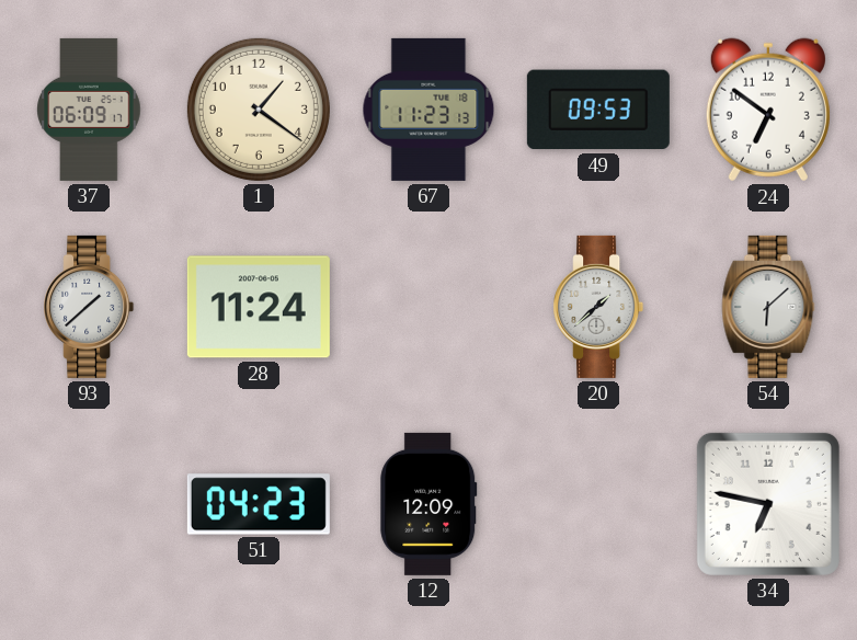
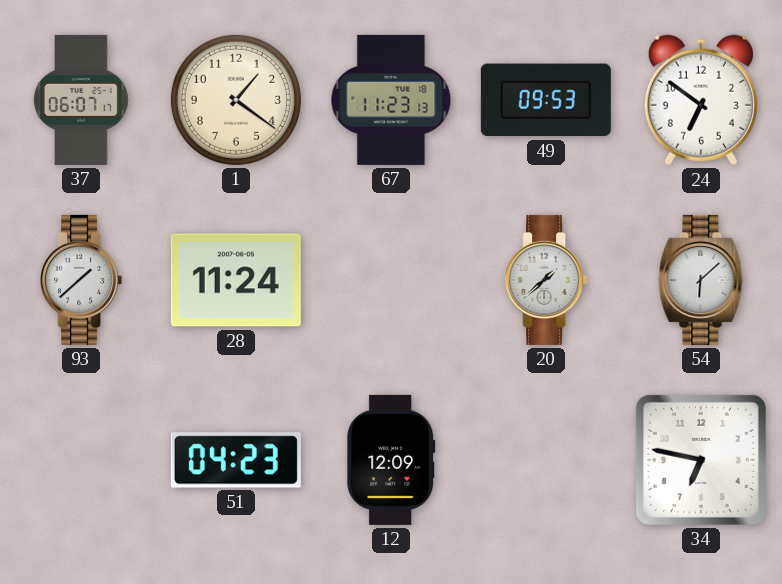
37: 06:09 -> 06:07 (81, 100)
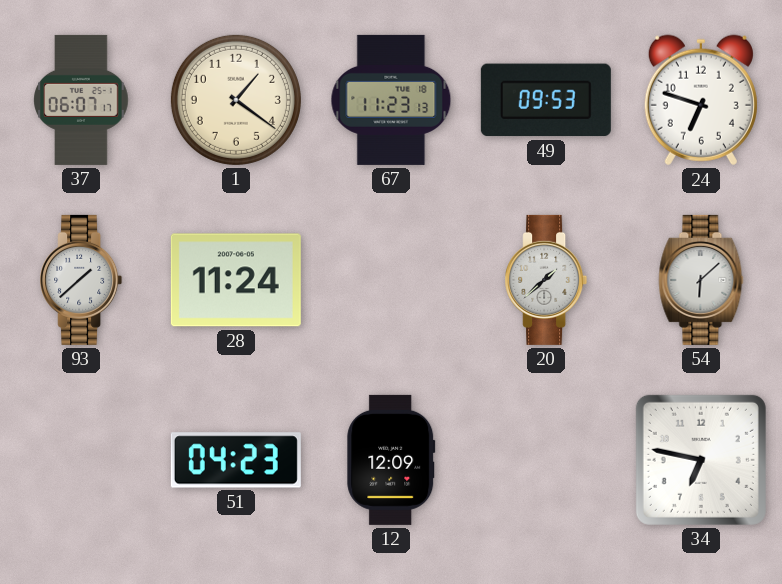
24: 6:51 -> 6:48 (701, 100)
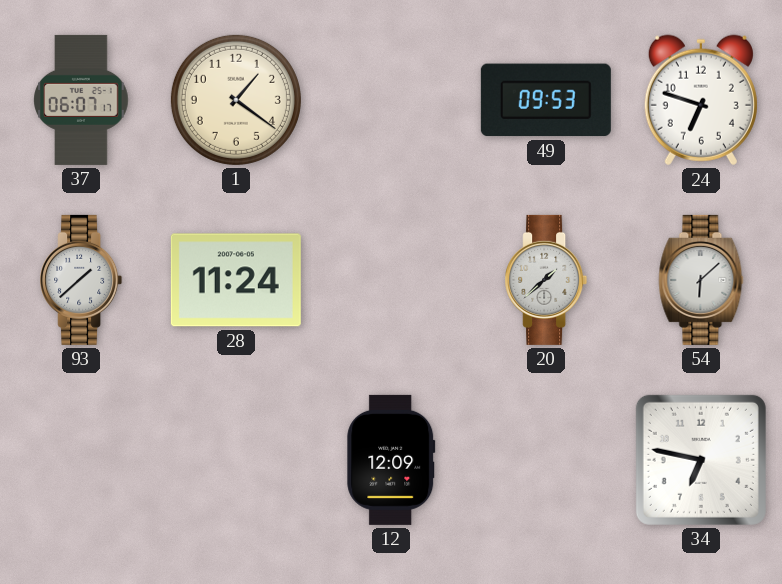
67: 11:23 -> none (391, 100)
51: 04:23 -> none (236, 460)
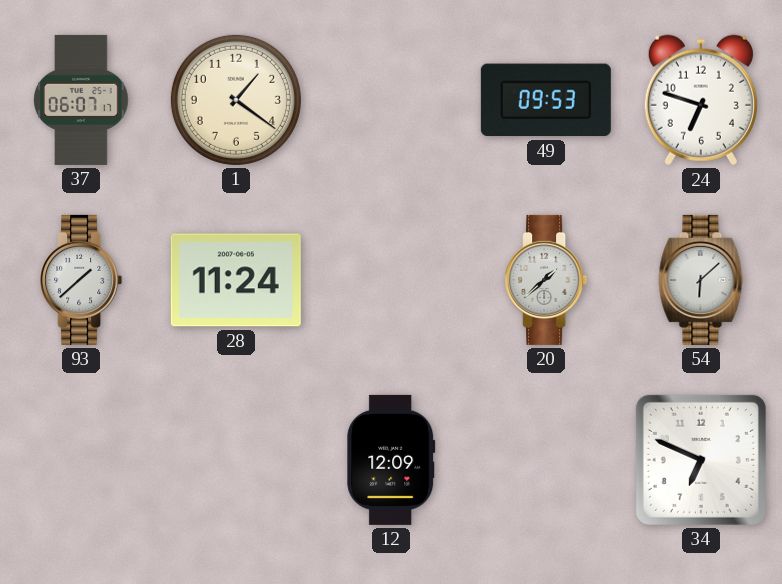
34: 6:47 -> 6:49 (701, 460)
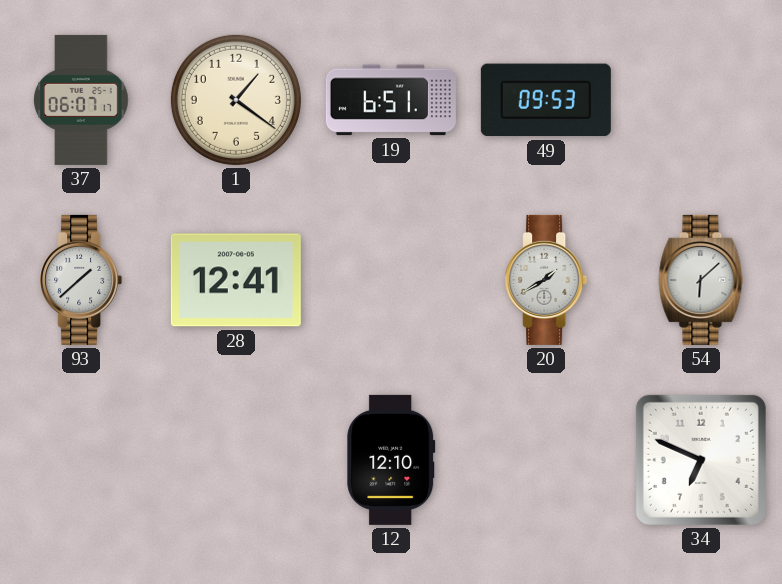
19: none -> 6:51 (391, 100)
24: 6:48 -> none (701, 100)
28: 11:24 -> 12:41 (236, 280)
20: 1:38 -> 1:40 (546, 280)
12: 12:09 -> 12:10 (391, 460)
